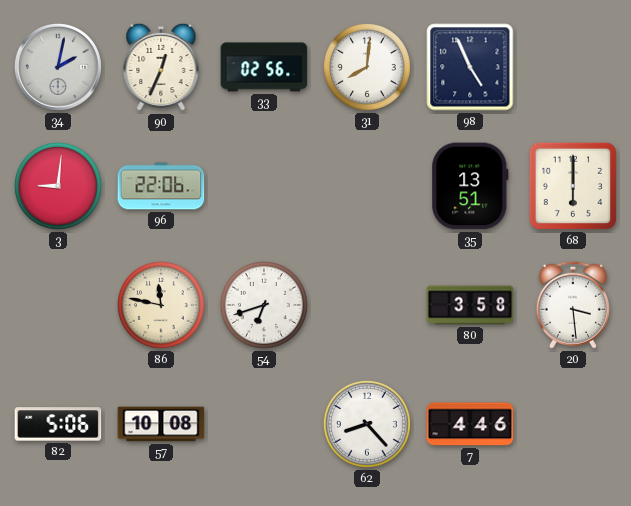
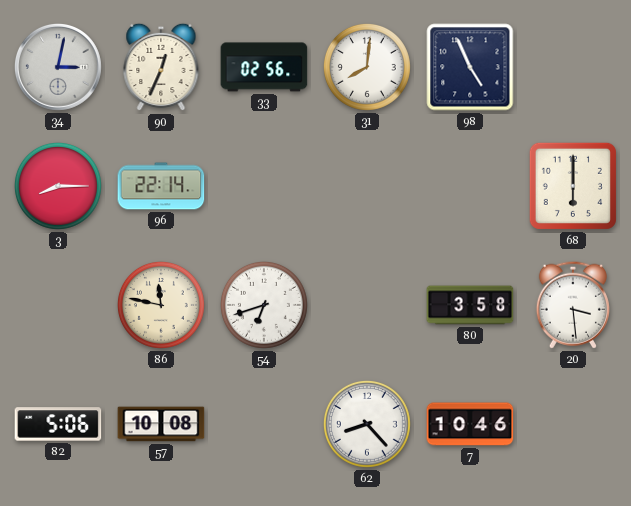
34: 2:02 -> 3:02 (58, 67)
3: 9:01 -> 8:15 (58, 186)
96: 22:06 -> 22:14 (161, 186)
35: 13:51 -> none (470, 186)
7: 4:46 -> 10:46 (470, 424)
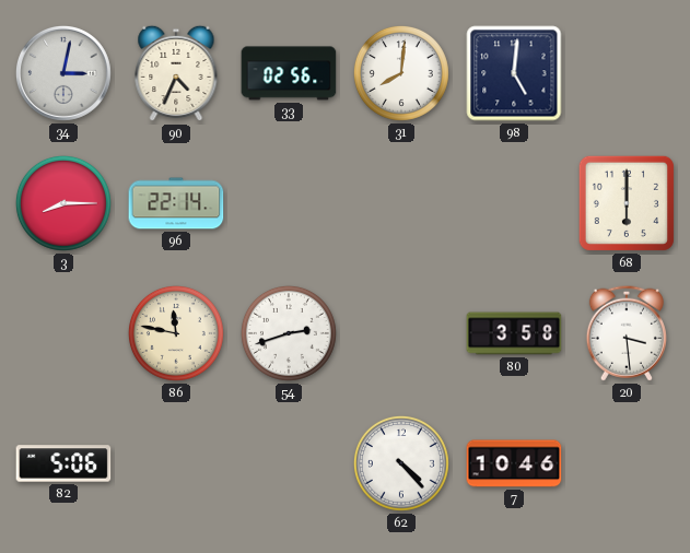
90: 12:34 -> 4:34 (176, 73)
98: 4:56 -> 5:01 (514, 73)
54: 6:42 -> 2:42 (289, 333)
57: 10:08 -> none (161, 424)
62: 8:23 -> 4:23 (401, 463)
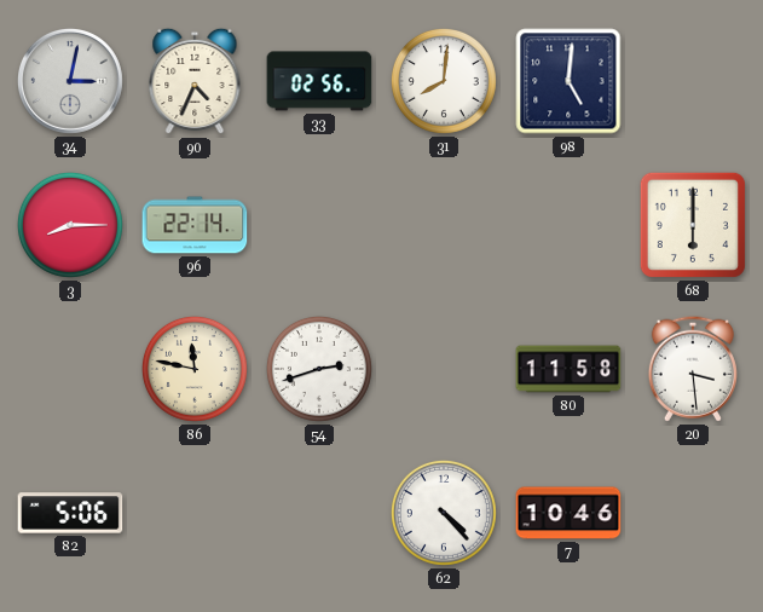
80: 3:58 -> 11:58 (568, 369)
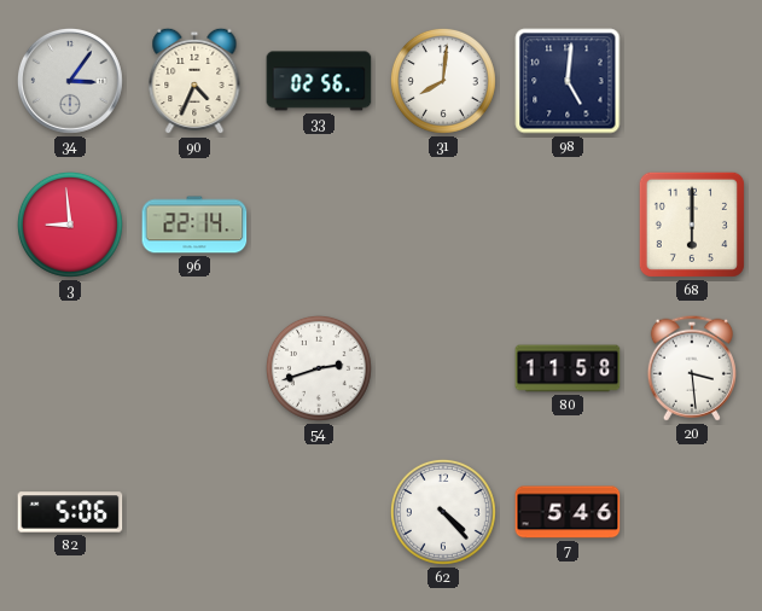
34: 3:02 -> 3:06 (70, 81)
3: 8:15 -> 8:59 (70, 225)
86: 11:47 -> none (195, 369)
7: 10:46 -> 5:46 (568, 512)
